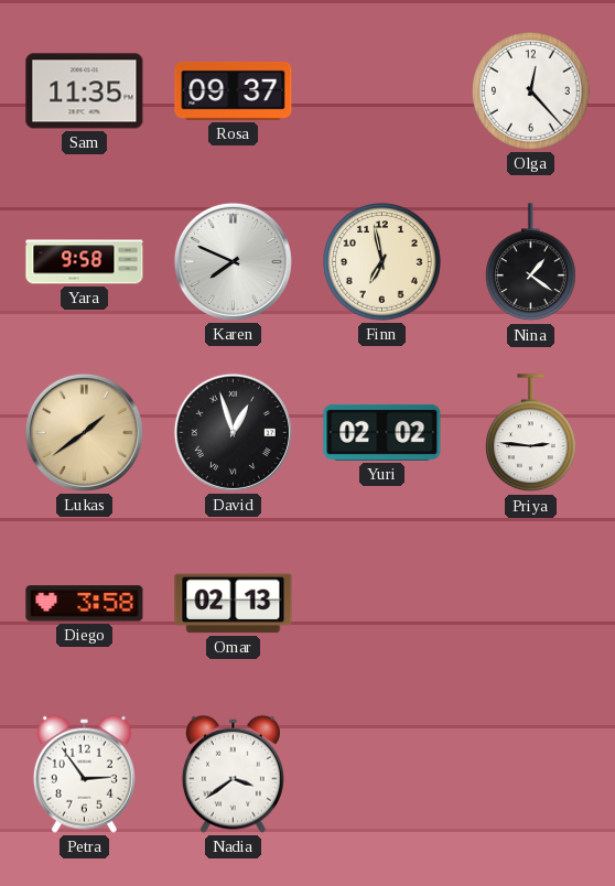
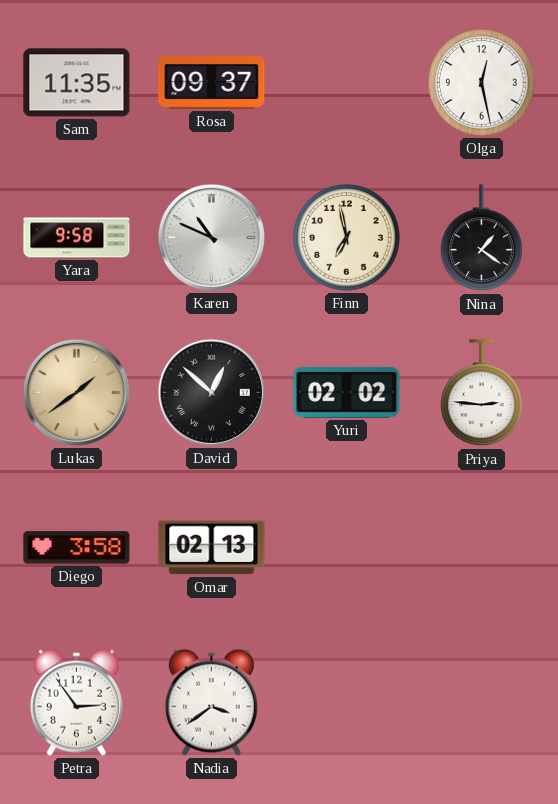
Olga: 12:23 -> 12:28 (482, 83)
Karen: 7:49 -> 10:49 (211, 237)
David: 12:57 -> 12:52 (211, 392)
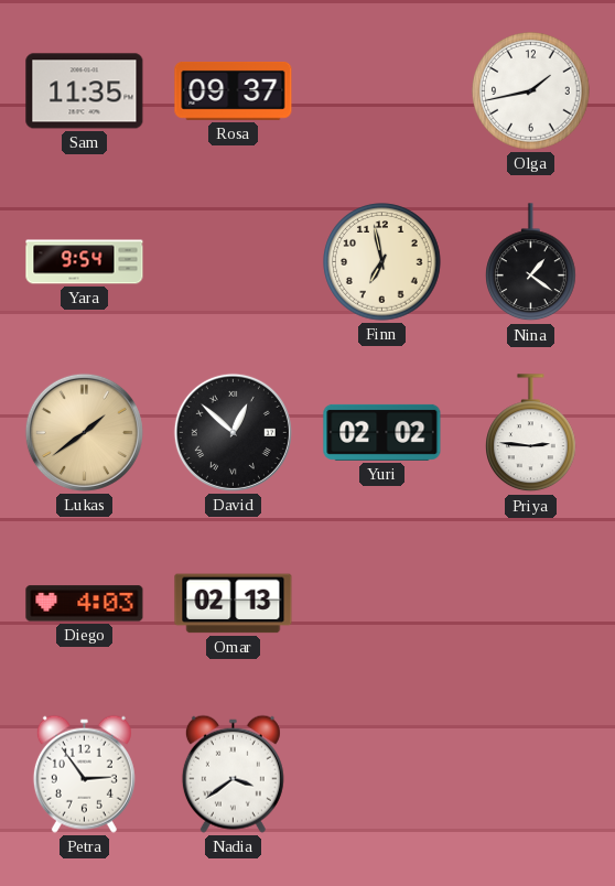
Olga: 12:28 -> 1:43 (531, 91)
Yara: 9:58 -> 9:54 (85, 262)
Karen: 10:49 -> none (211, 237)
Diego: 3:58 -> 4:03 (85, 604)
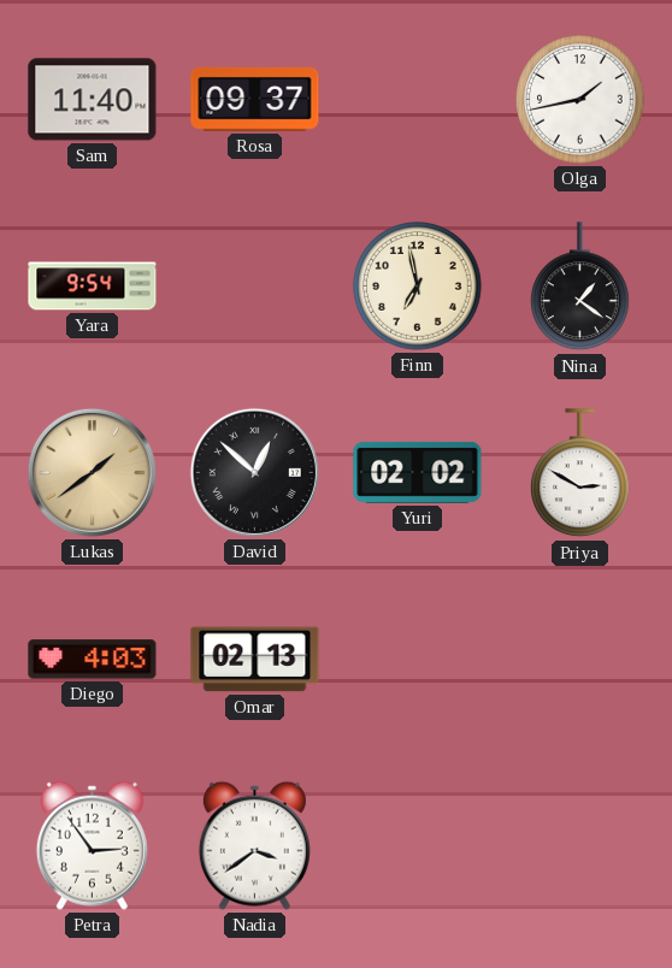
Sam: 11:35 -> 11:40 (93, 100)
Priya: 2:46 -> 2:50 (580, 473)
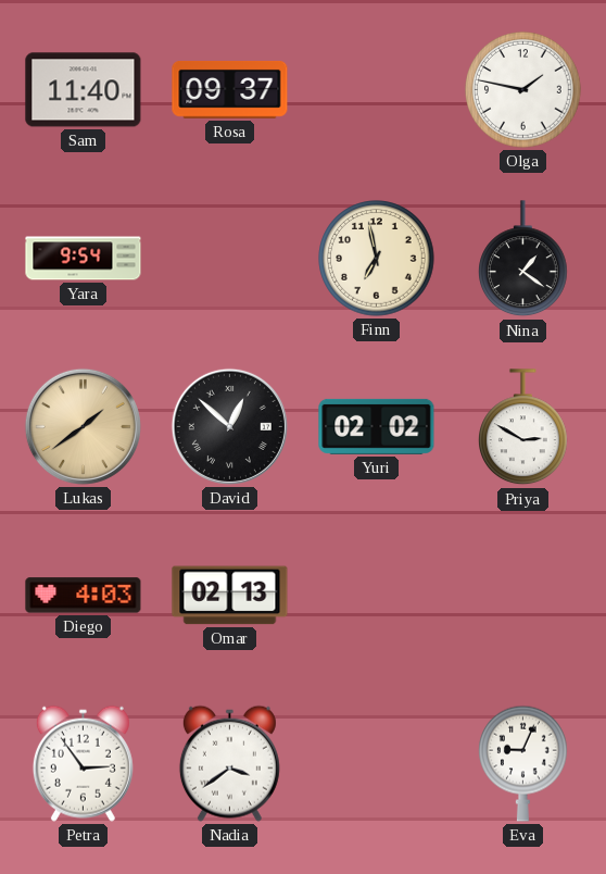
Olga: 1:43 -> 1:47 (523, 90)
Eva: none -> 9:04 (523, 763)
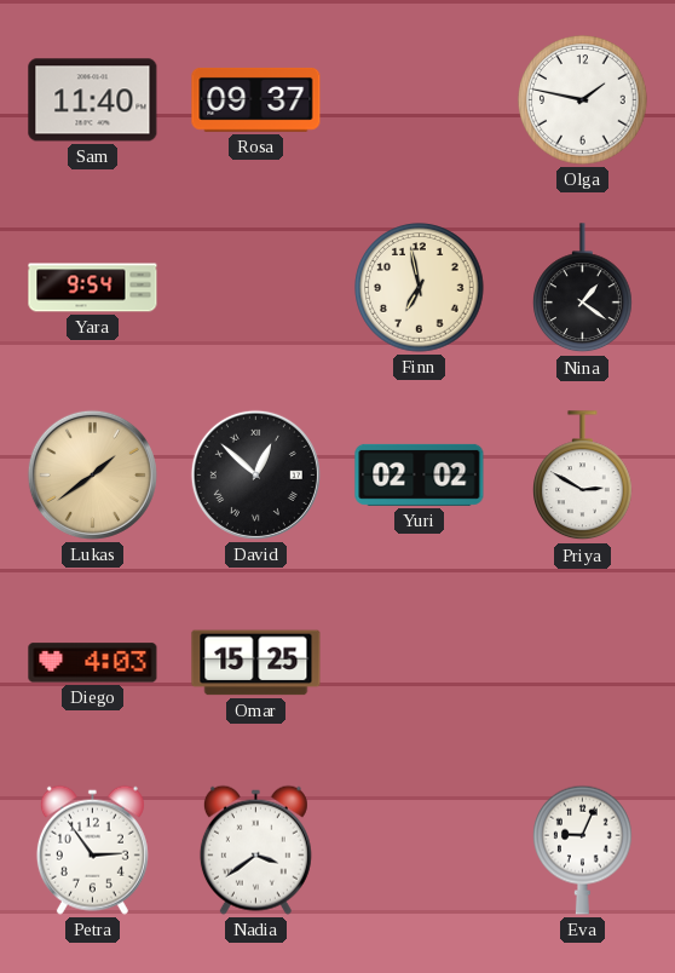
Omar: 02:13 -> 15:25 (256, 663)
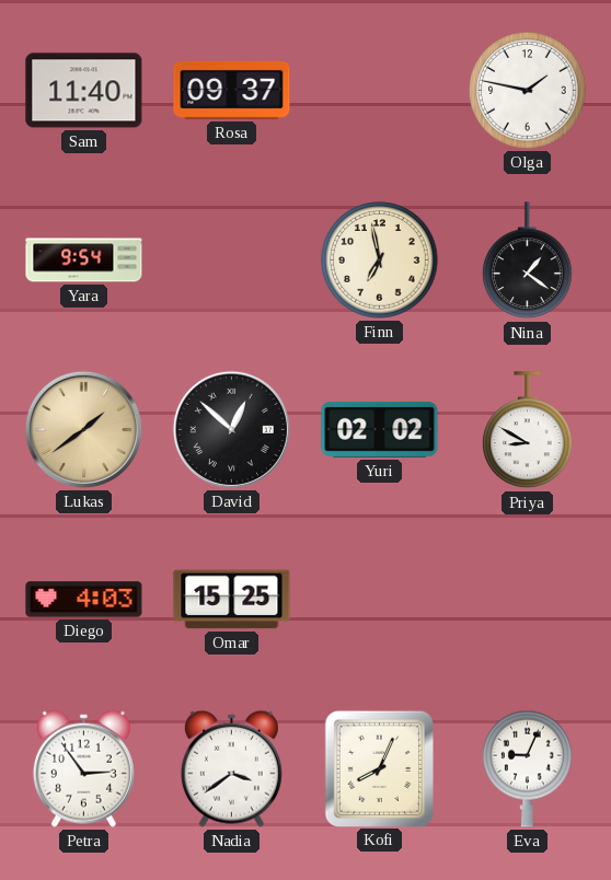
Priya: 2:50 -> 8:50 (528, 430)
Kofi: none -> 8:04 (379, 768)
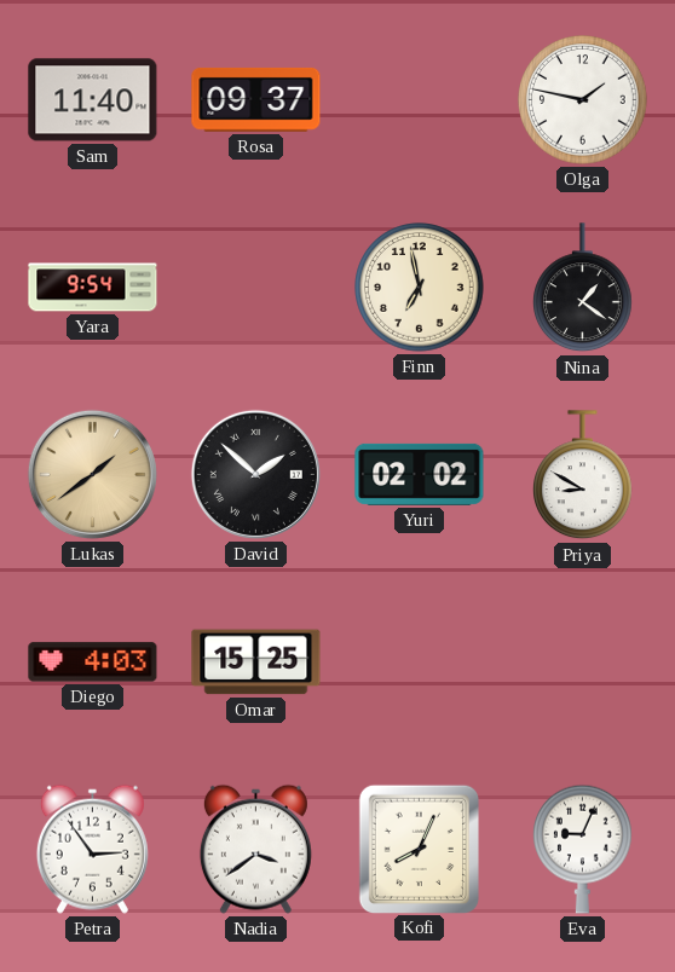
David: 12:52 -> 1:52 (255, 474)
